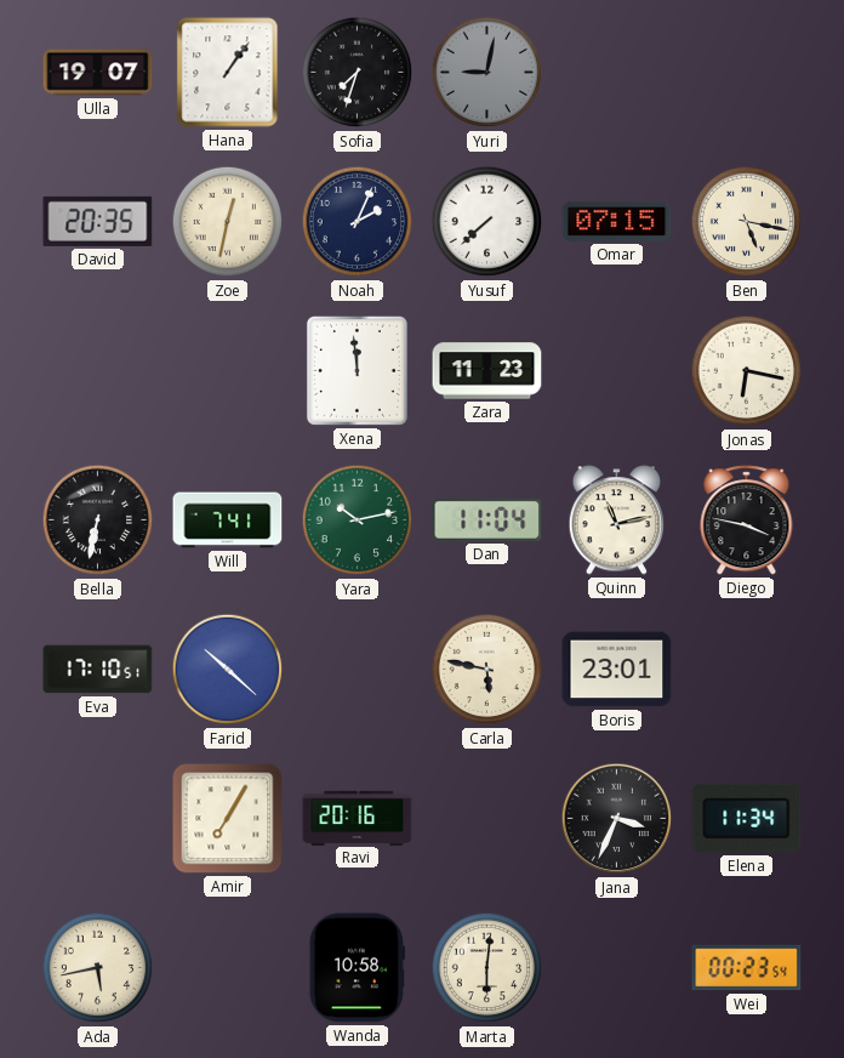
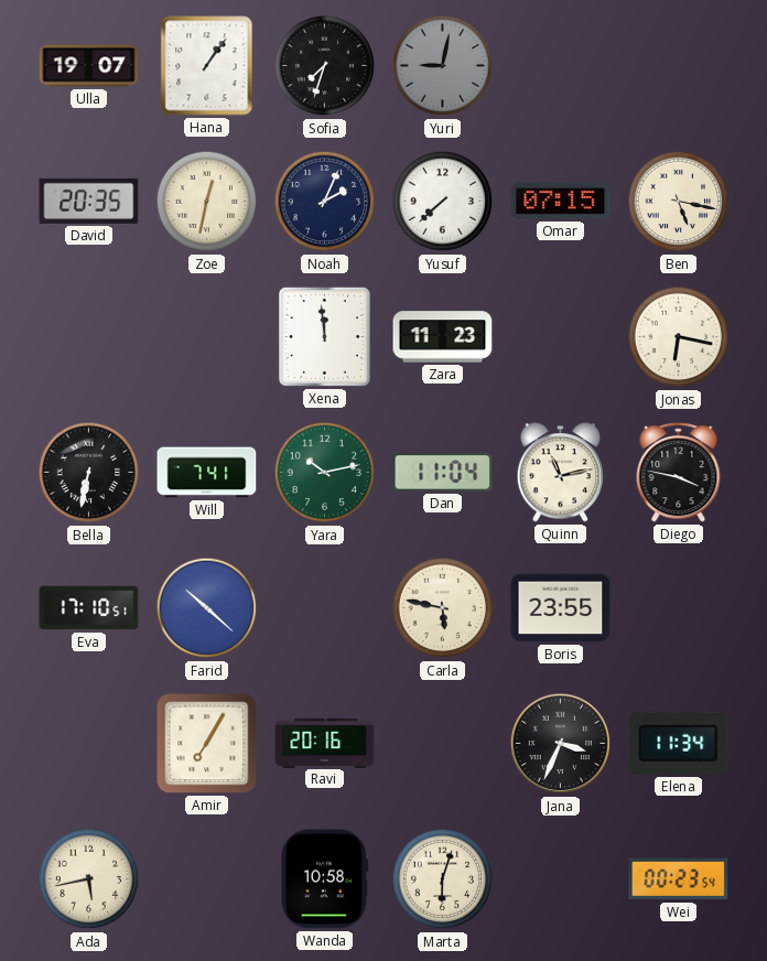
Boris: 23:01 -> 23:55 (561, 608)
Marta: 6:01 -> 6:03 (443, 879)
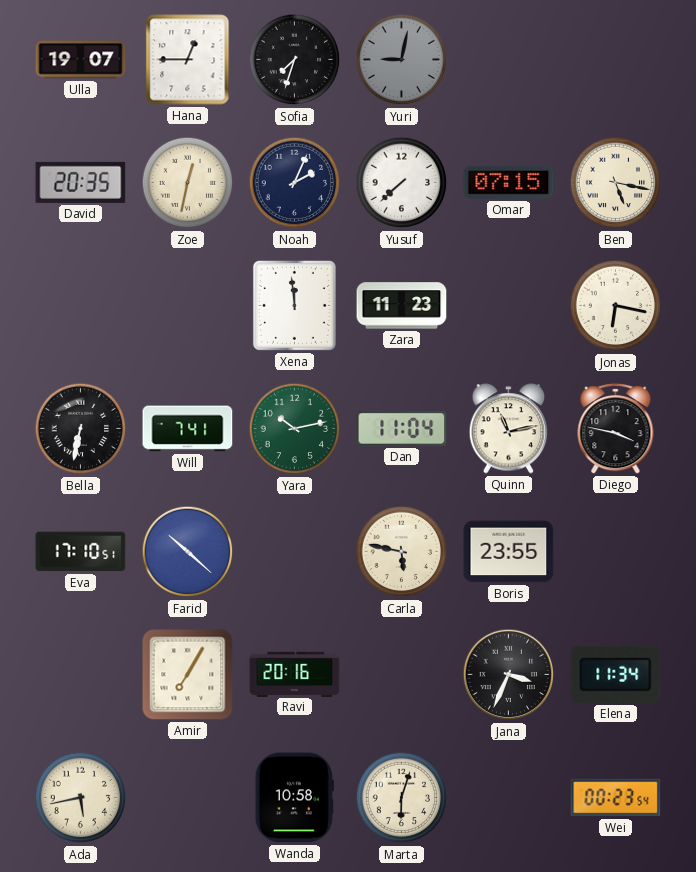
Hana: 1:06 -> 12:45 (188, 60)
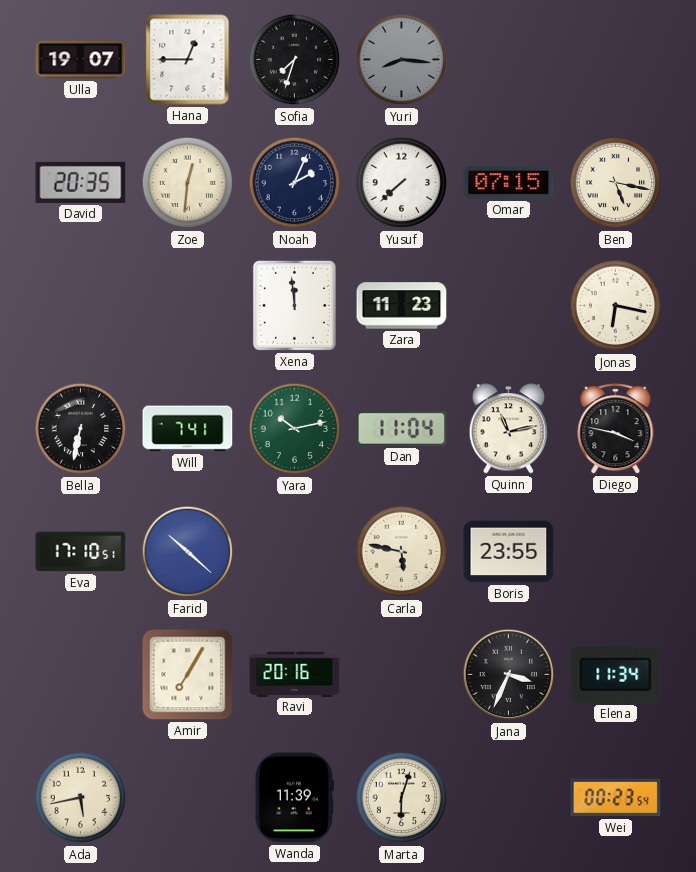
Yuri: 9:02 -> 8:16 (402, 60)
Zoe: 12:32 -> 12:31 (188, 183)
Wanda: 10:58 -> 11:39 (294, 798)
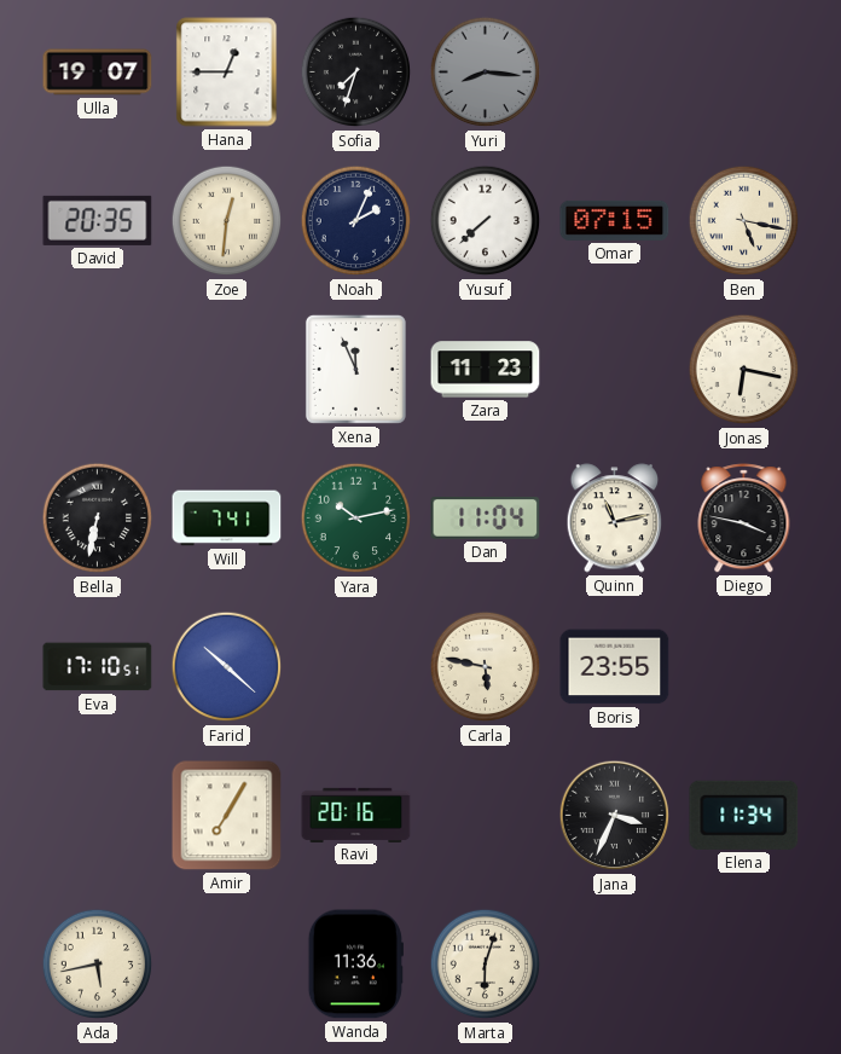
Xena: 11:59 -> 11:56 (355, 369)
Wanda: 11:39 -> 11:36 (355, 965)
Wei: 00:23 -> none (616, 798)
